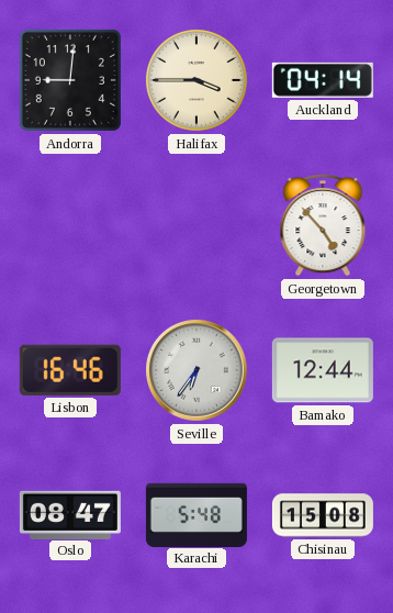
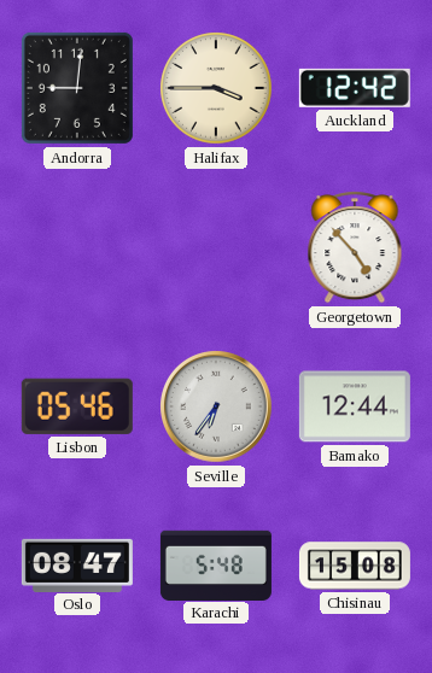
Auckland: 04:14 -> 12:42 (355, 88)
Lisbon: 16:46 -> 05:46 (77, 406)
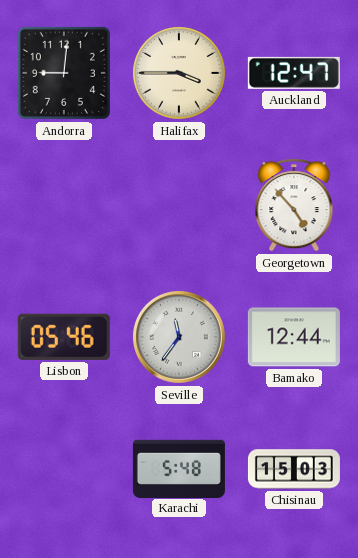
Auckland: 12:42 -> 12:47 (294, 73)
Seville: 6:36 -> 11:36 (180, 338)
Oslo: 08:47 -> none (77, 564)
Chisinau: 15:08 -> 15:03 (294, 469)
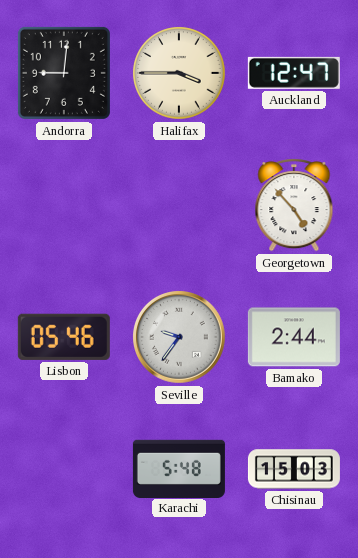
Seville: 11:36 -> 9:36 (180, 338)
Bamako: 12:44 -> 2:44 (294, 337)
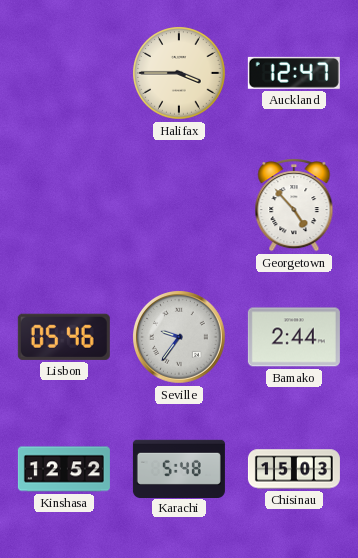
Andorra: 9:01 -> none (64, 73)
Kinshasa: none -> 12:52 (64, 469)
